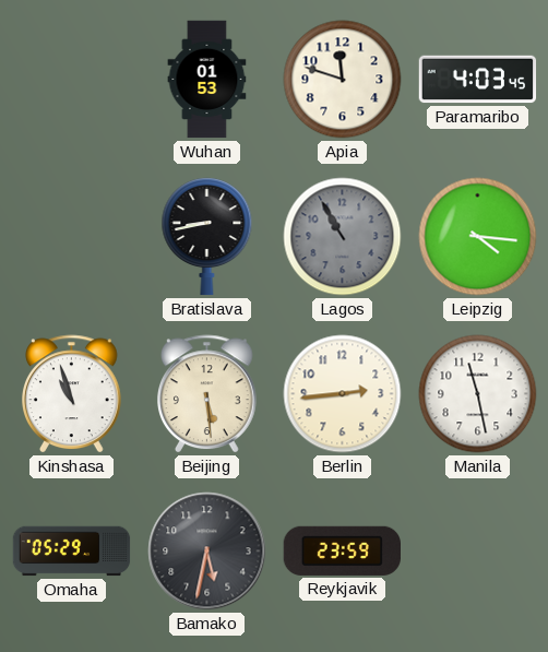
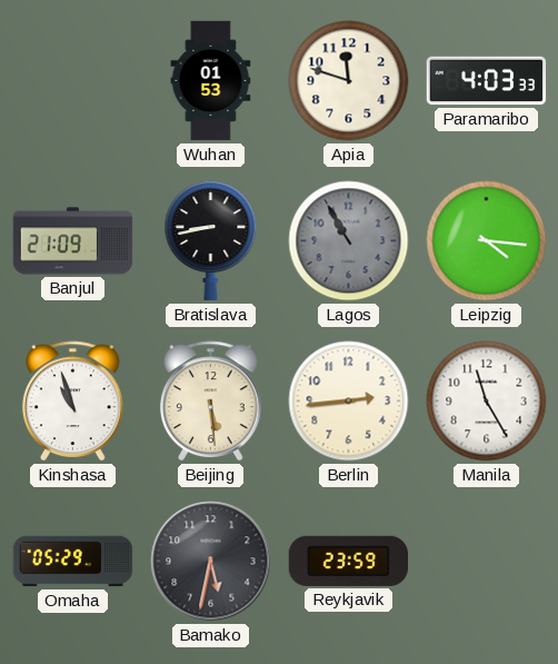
Paramaribo: 4:03:45 -> 4:03:33 (487, 81)
Banjul: none -> 21:09 (73, 241)
Manila: 11:28 -> 11:25 (487, 402)
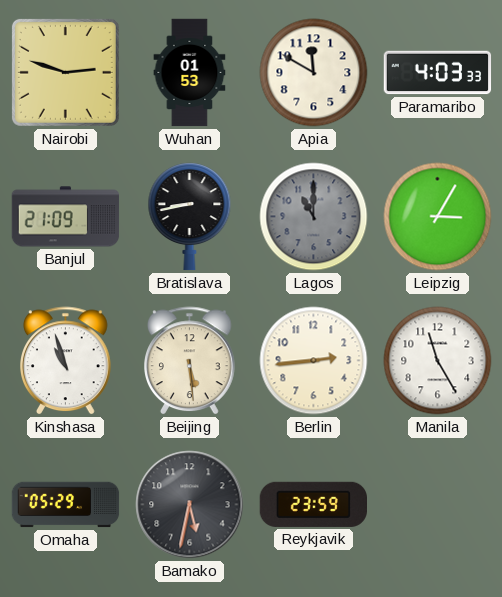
Nairobi: none -> 2:48 (65, 72)
Apia: 11:48 -> 11:50 (314, 73)
Lagos: 10:55 -> 11:00 (314, 217)
Leipzig: 4:16 -> 3:05 (438, 217)
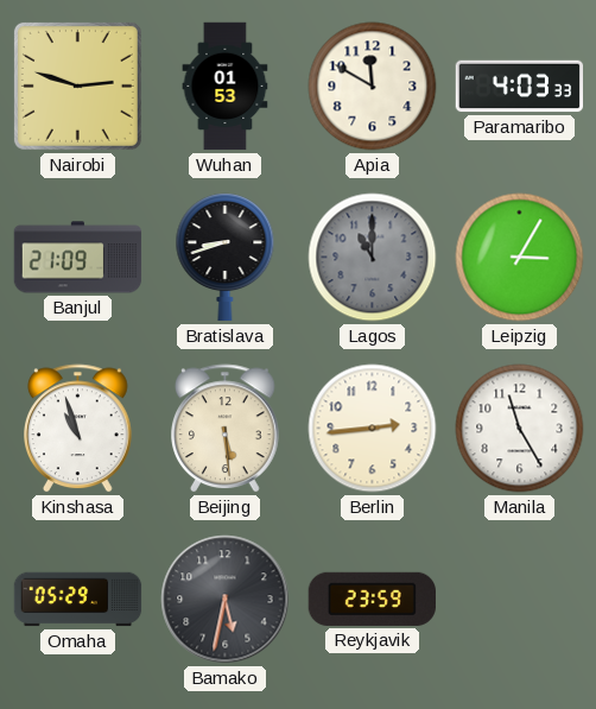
Bratislava: 8:43 -> 8:42 (226, 258)
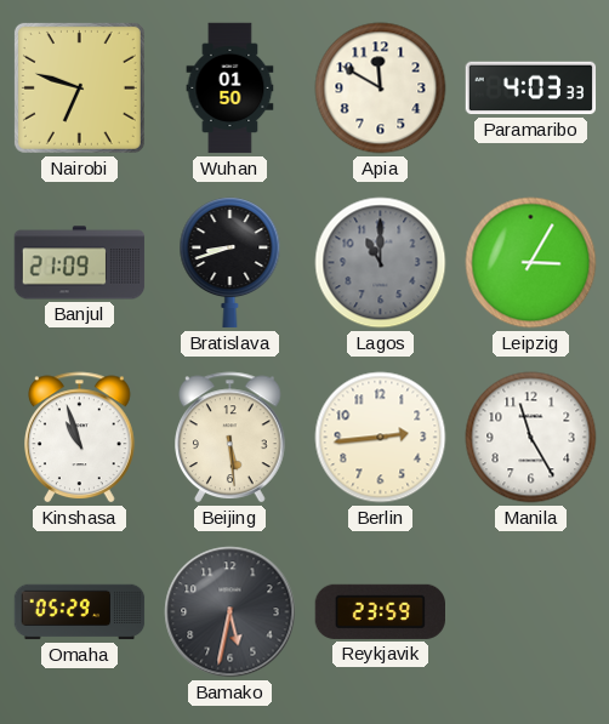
Nairobi: 2:48 -> 6:48 (79, 87)
Wuhan: 01:53 -> 01:50 (230, 89)
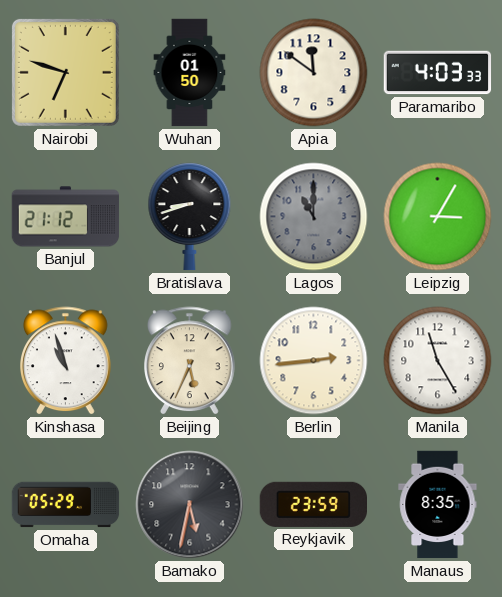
Apia: 11:50 -> 11:51 (314, 73)
Banjul: 21:09 -> 21:12 (66, 217)
Beijing: 5:29 -> 5:34 (190, 361)
Manaus: none -> 8:35 (438, 505)
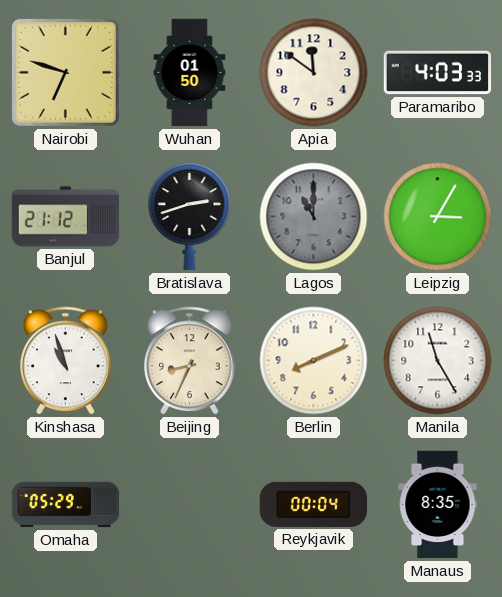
Bratislava: 8:42 -> 2:42 (190, 217)
Beijing: 5:34 -> 8:34 (190, 361)
Berlin: 2:44 -> 8:11 (314, 361)
Bamako: 5:32 -> none (190, 505)
Reykjavik: 23:59 -> 00:04 (313, 504)
